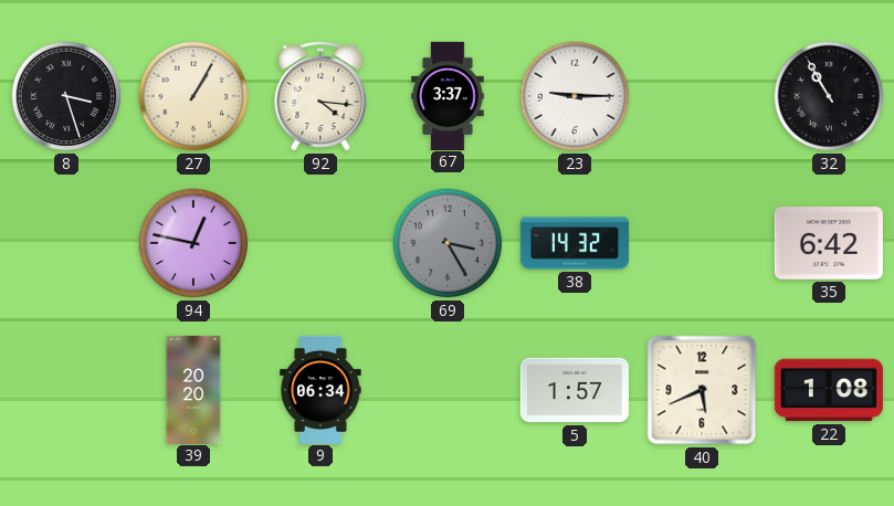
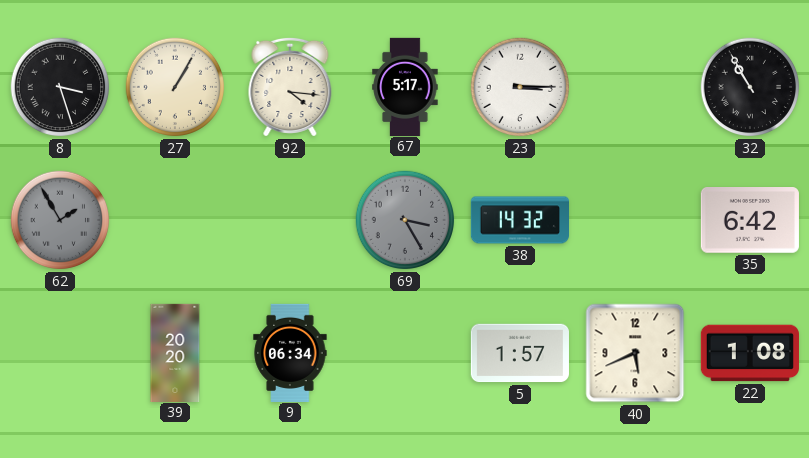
67: 3:37 -> 5:17 (405, 86)
23: 9:15 -> 3:15 (520, 87)
62: none -> 1:55 (60, 220)
94: 12:47 -> none (193, 243)
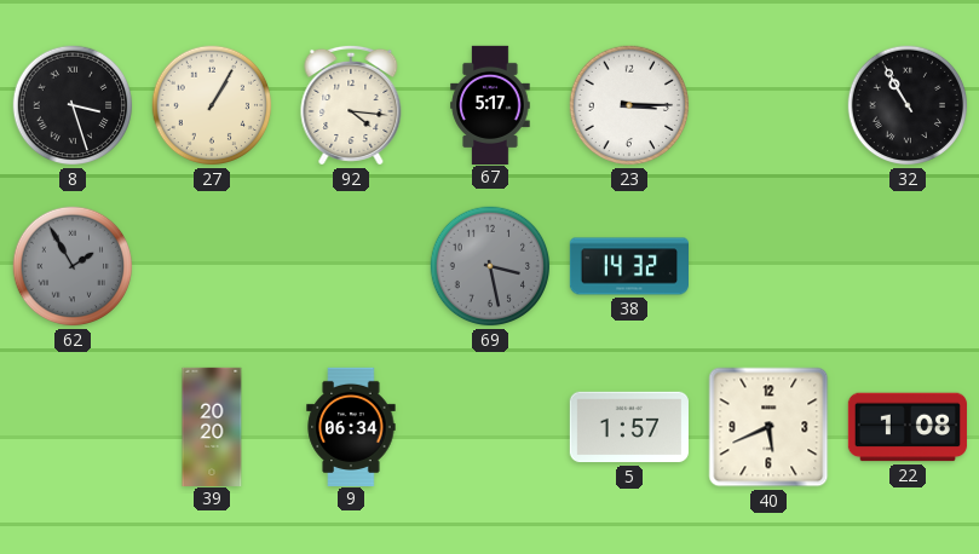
69: 3:25 -> 3:28 (490, 266)
35: 6:42 -> none (750, 221)
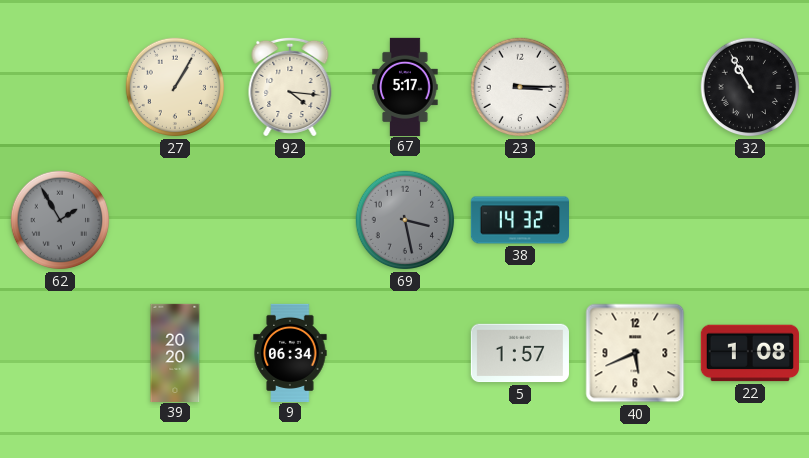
8: 3:27 -> none (73, 105)
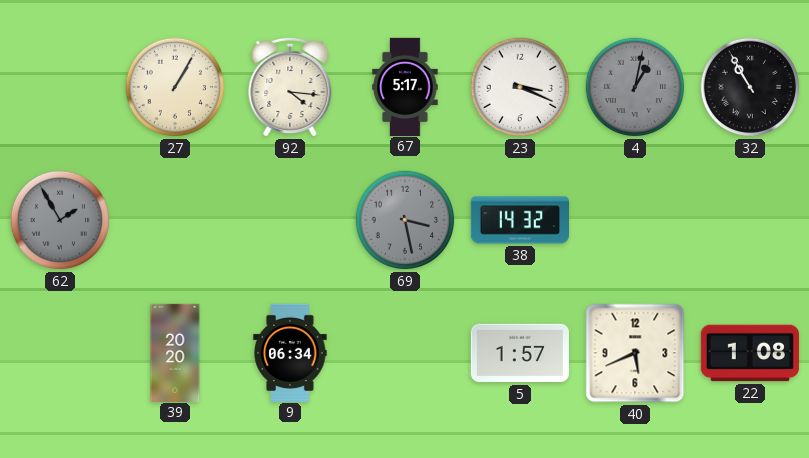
23: 3:15 -> 3:19 (520, 87)
4: none -> 1:02 (635, 87)
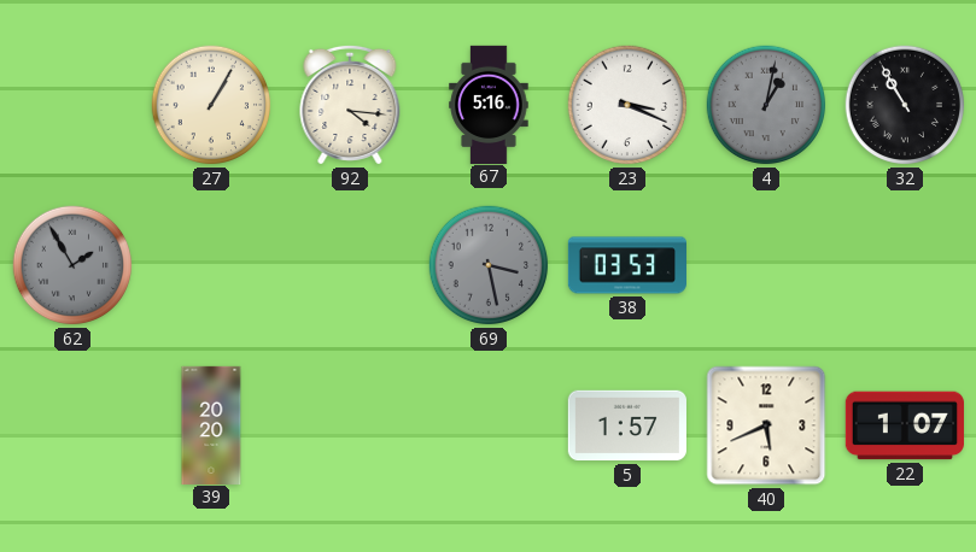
67: 5:17 -> 5:16 (489, 104)
38: 14:32 -> 03:53 (626, 265)
9: 06:34 -> none (290, 352)
22: 1:08 -> 1:07 (905, 425)
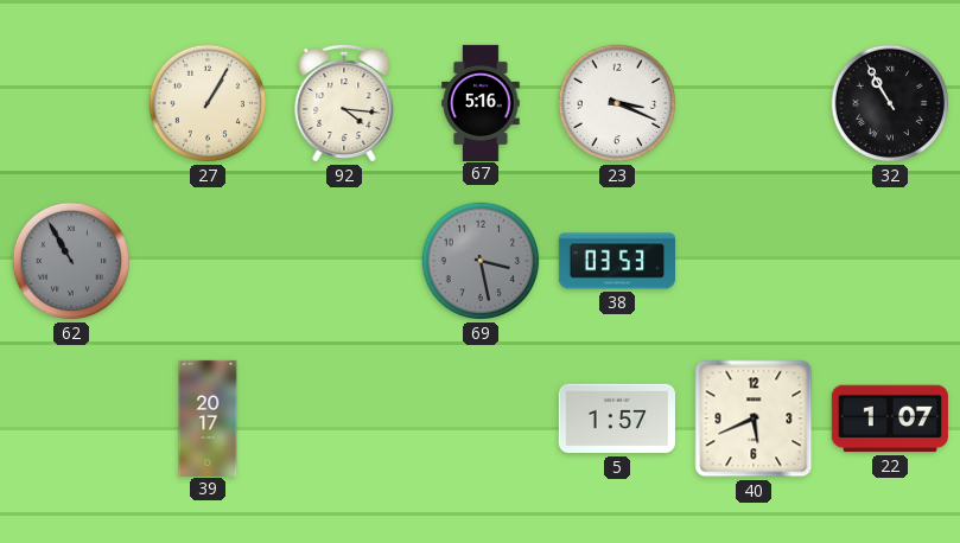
4: 1:02 -> none (766, 105)
62: 1:55 -> 10:55 (71, 261)
39: 20:20 -> 20:17 (208, 417)
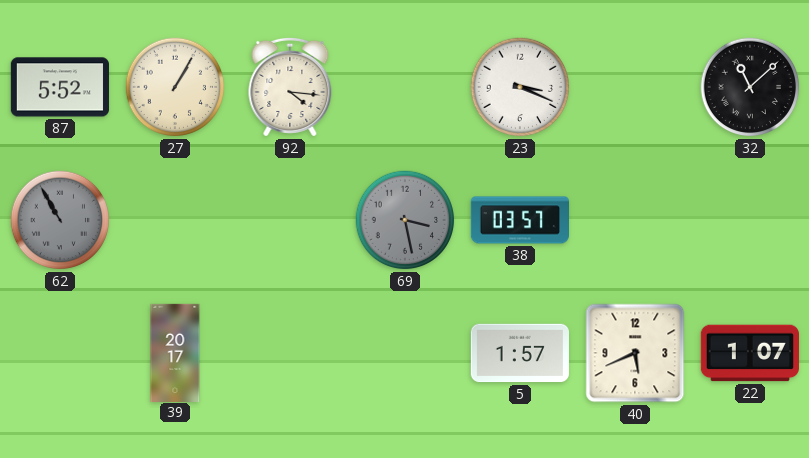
87: none -> 5:52 (60, 87)
67: 5:16 -> none (481, 102)
32: 10:55 -> 11:08 (750, 87)
38: 03:53 -> 03:57 (519, 220)
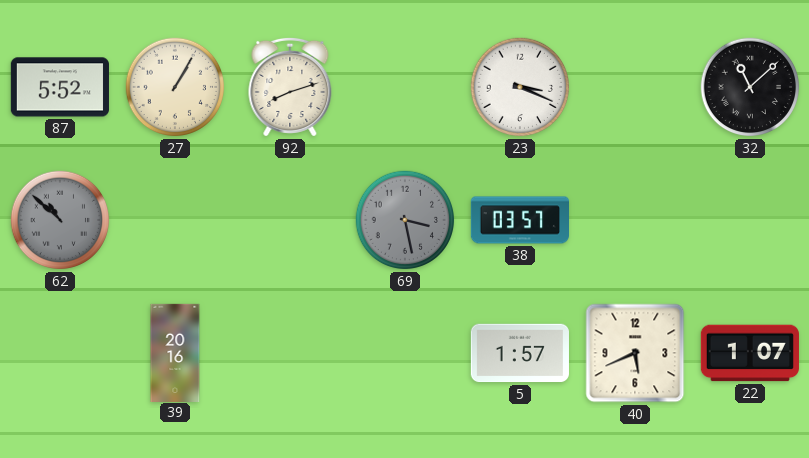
92: 4:16 -> 8:12 (290, 87)
62: 10:55 -> 10:52 (60, 220)
39: 20:17 -> 20:16 (175, 352)
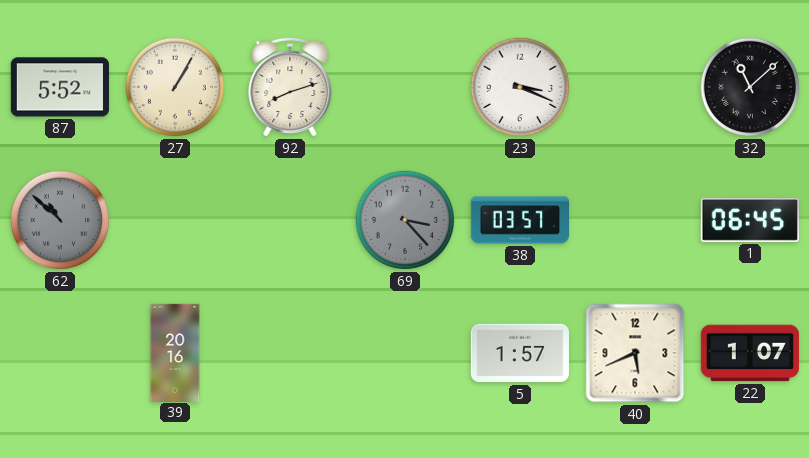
69: 3:28 -> 3:23 (405, 220)
1: none -> 06:45 (750, 220)
